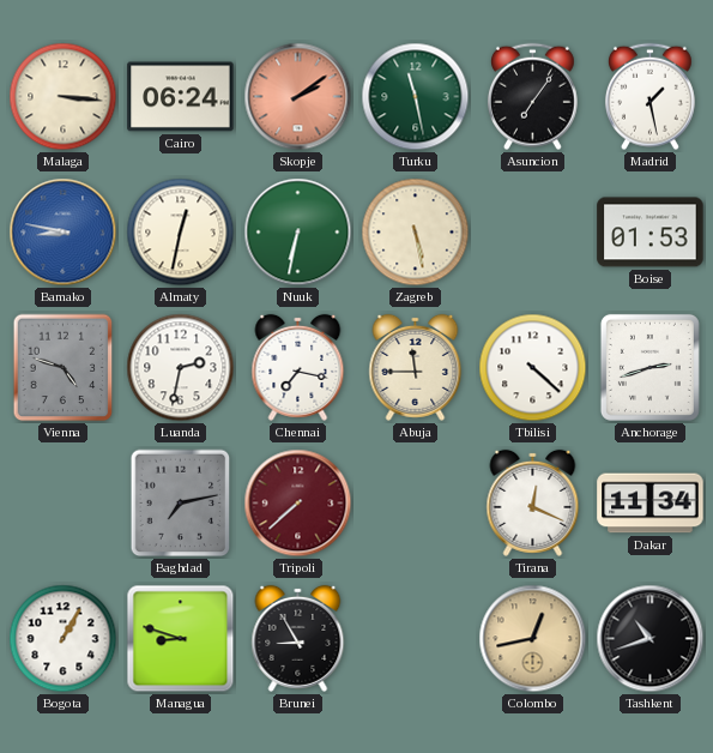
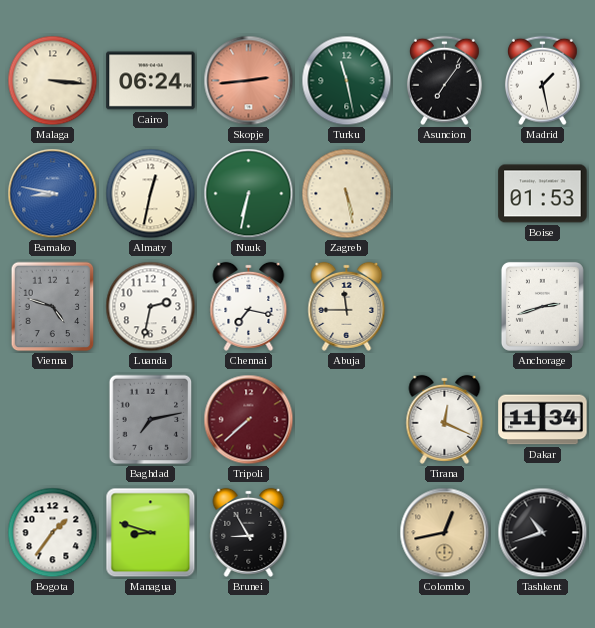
Skopje: 2:09 -> 2:44 (249, 81)
Tbilisi: 4:22 -> none (533, 368)
Bogota: 1:05 -> 1:36 (53, 533)
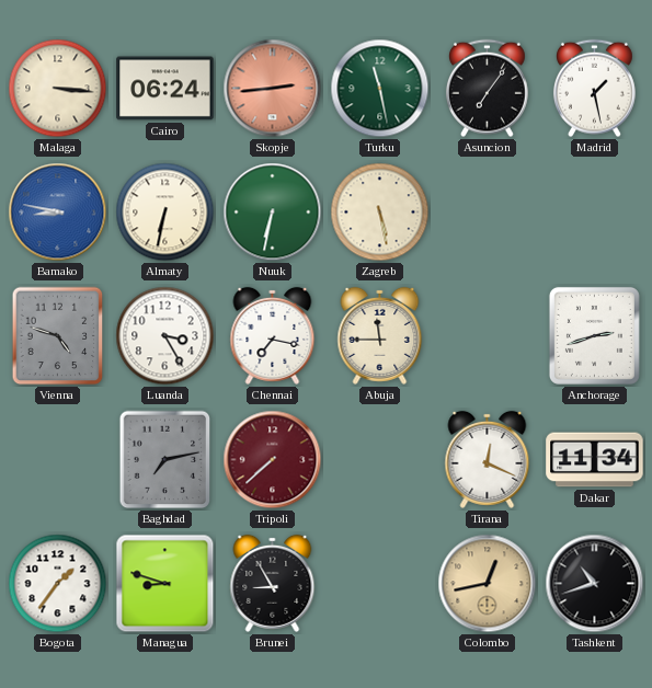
Almaty: 12:32 -> 6:32 (165, 213)
Boise: 01:53 -> none (543, 194)
Luanda: 2:32 -> 3:25 (165, 336)
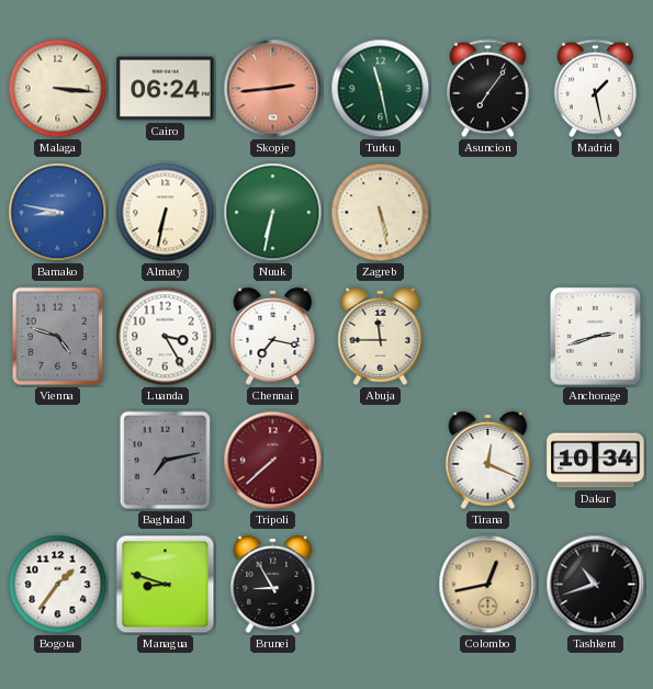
Dakar: 11:34 -> 10:34 (596, 461)
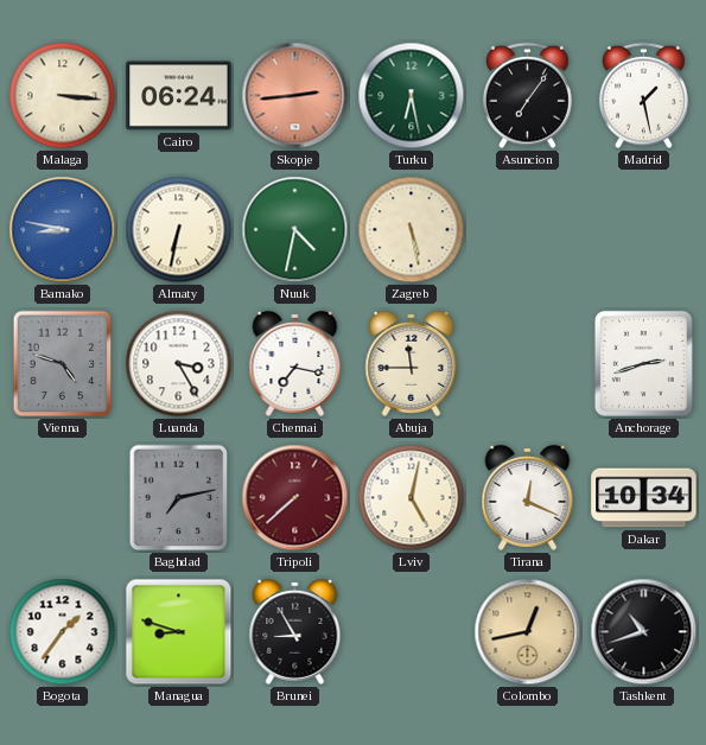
Turku: 11:28 -> 6:28 (412, 96)
Nuuk: 6:32 -> 4:32 (295, 230)
Lviv: none -> 5:02 (412, 498)
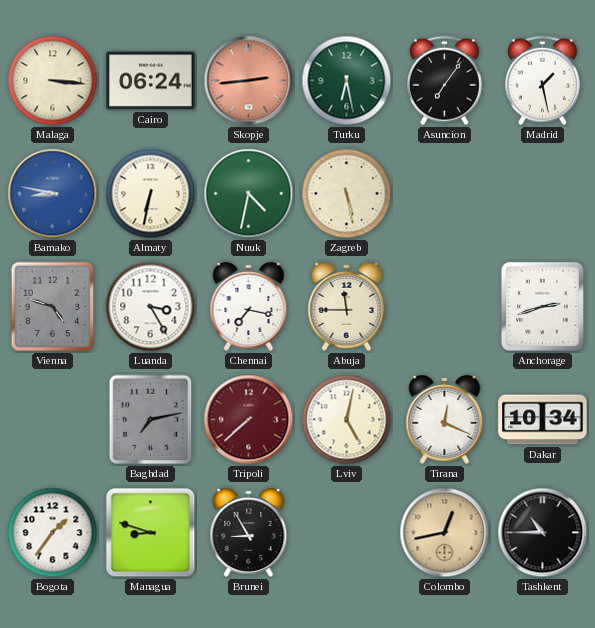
Tashkent: 10:42 -> 10:45 (543, 533)
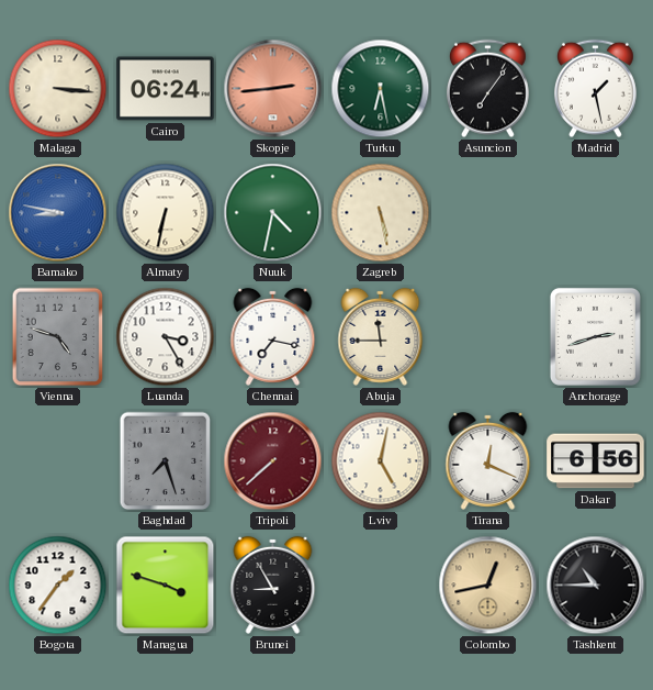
Baghdad: 7:13 -> 7:27 (166, 461)
Dakar: 10:34 -> 6:56 (596, 461)
Managua: 8:48 -> 3:48 (166, 586)
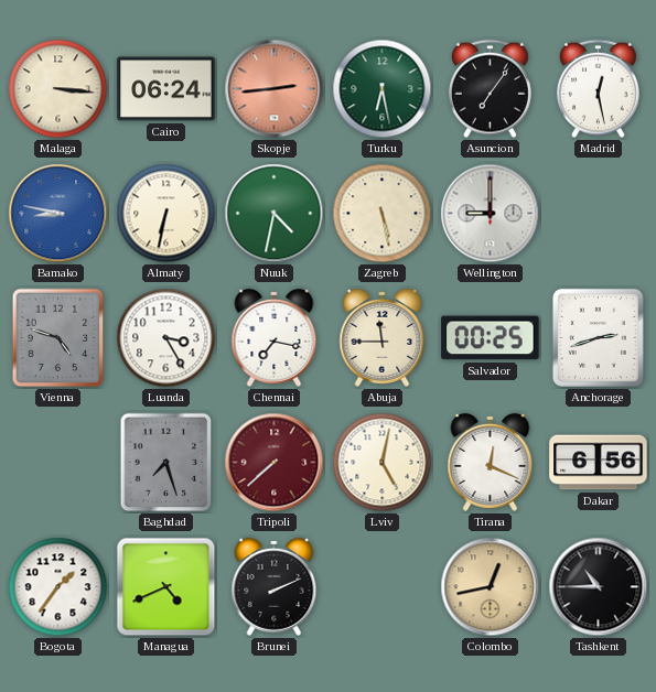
Madrid: 1:28 -> 12:28 (598, 89)
Wellington: none -> 9:00 (491, 214)
Salvador: none -> 00:25 (491, 338)
Managua: 3:48 -> 4:41 (166, 587)
Brunei: 8:55 -> 2:11 (275, 586)
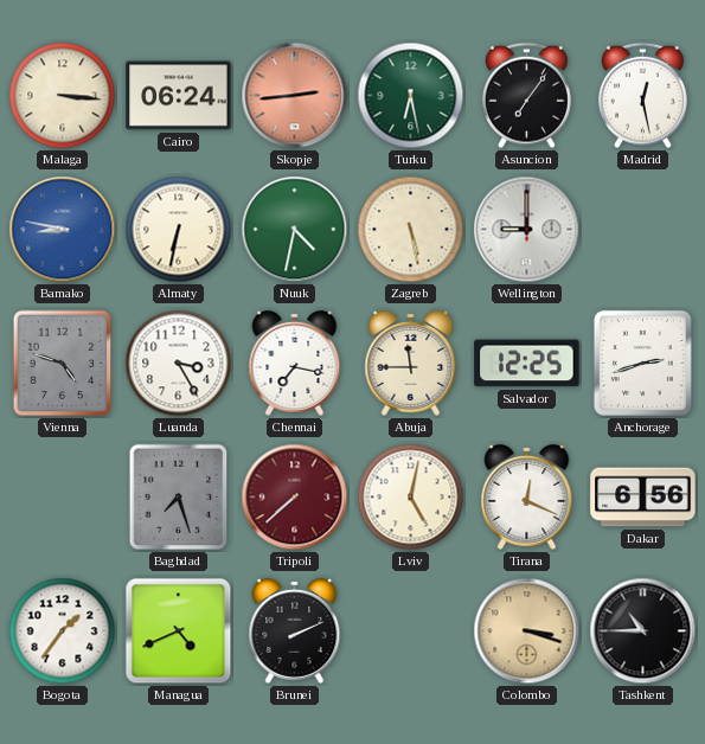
Salvador: 00:25 -> 12:25 (527, 364)
Colombo: 12:43 -> 3:18 (527, 631)
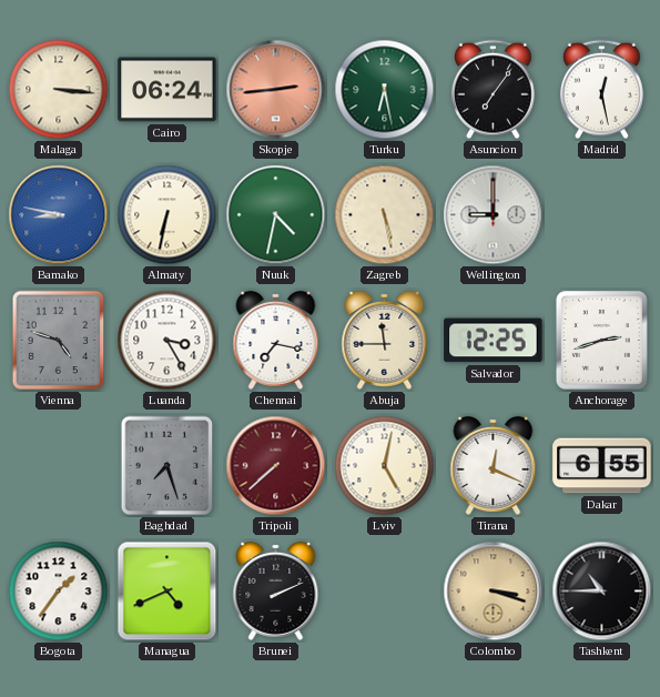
Dakar: 6:56 -> 6:55 (602, 466)
